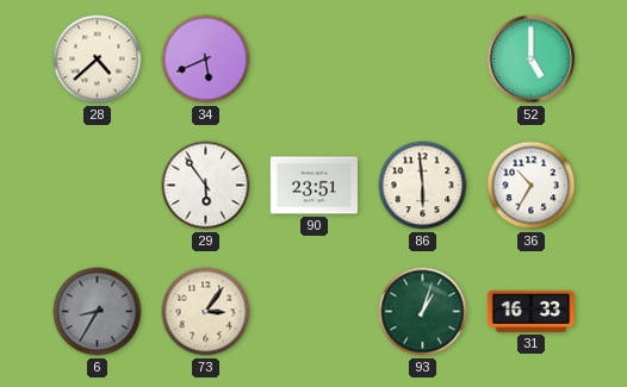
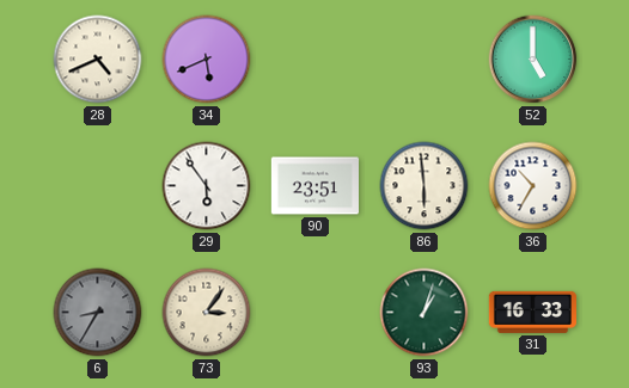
28: 4:38 -> 4:41 (98, 60)
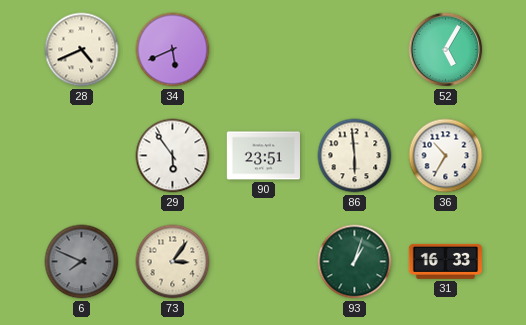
52: 5:00 -> 5:05 (446, 50)
6: 8:35 -> 7:49 (82, 262)
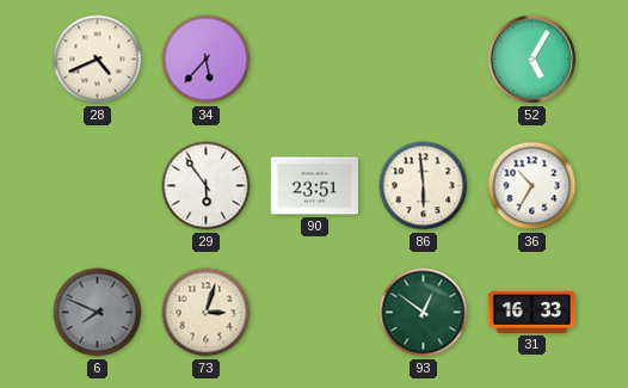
34: 5:41 -> 5:37 (207, 60)
73: 3:06 -> 3:03 (207, 313)
93: 1:03 -> 12:51 (424, 313)
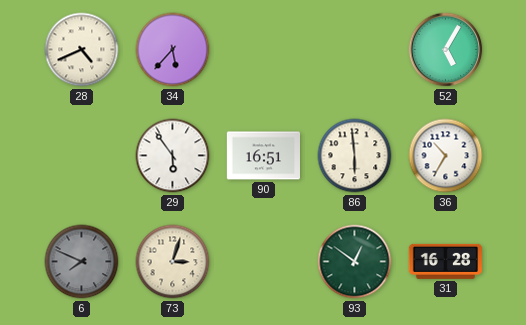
90: 23:51 -> 16:51 (263, 156)
31: 16:33 -> 16:28 (445, 261)
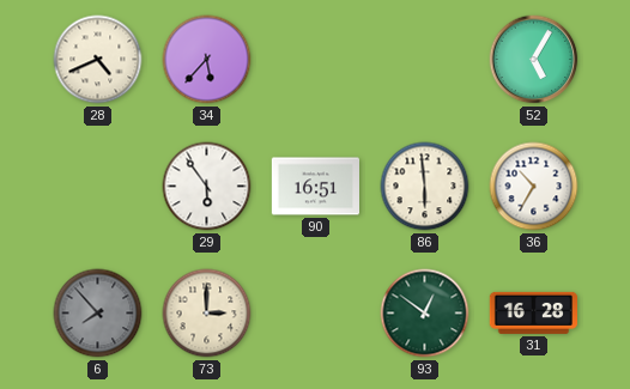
6: 7:49 -> 7:53 (98, 314)
73: 3:03 -> 3:00 (207, 314)
